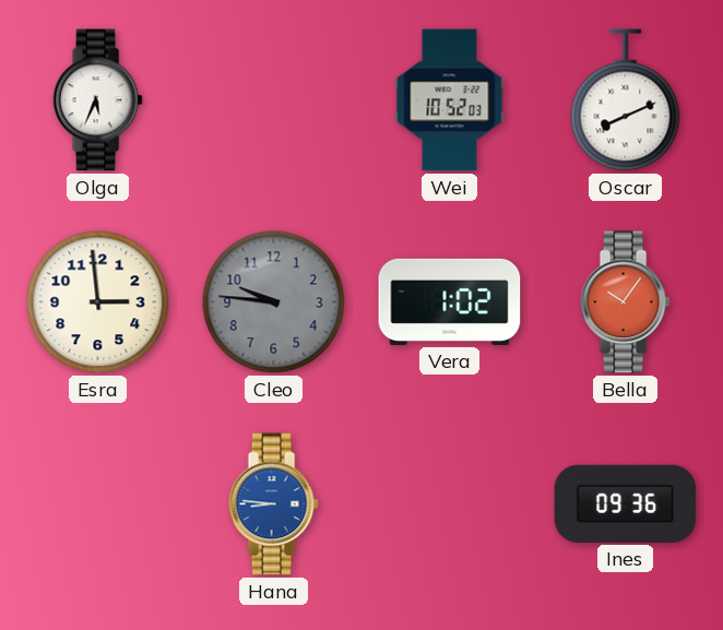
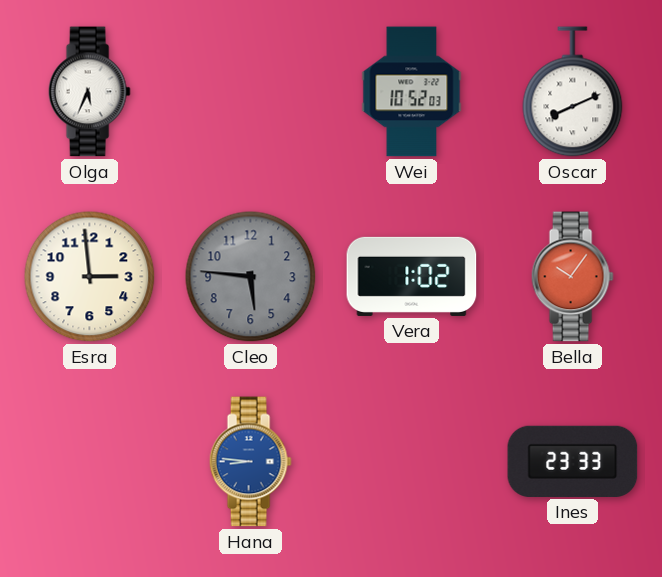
Cleo: 9:46 -> 5:46 (251, 277)
Ines: 09:36 -> 23:33 (573, 461)
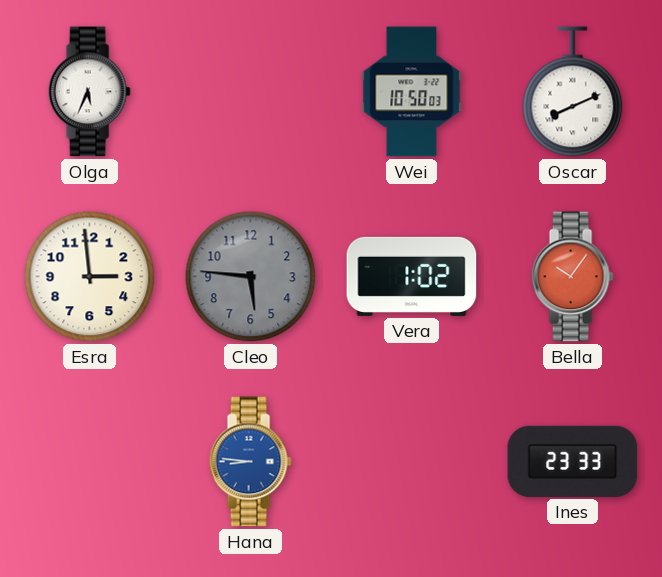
Wei: 10:52 -> 10:50 (412, 92)
